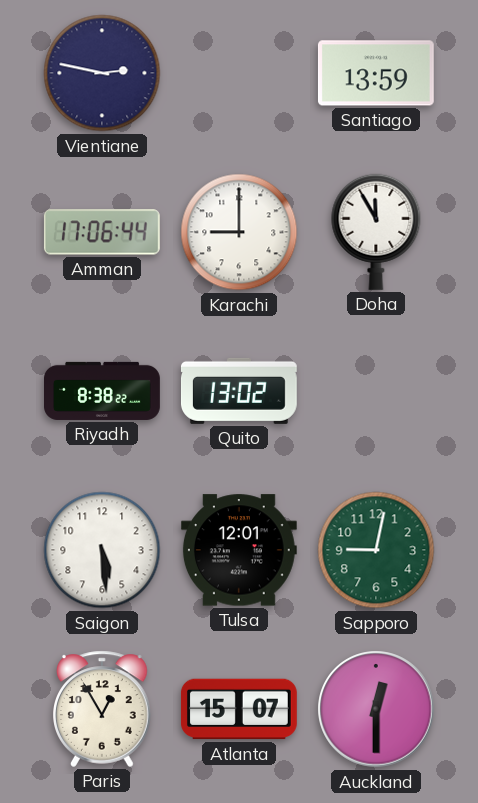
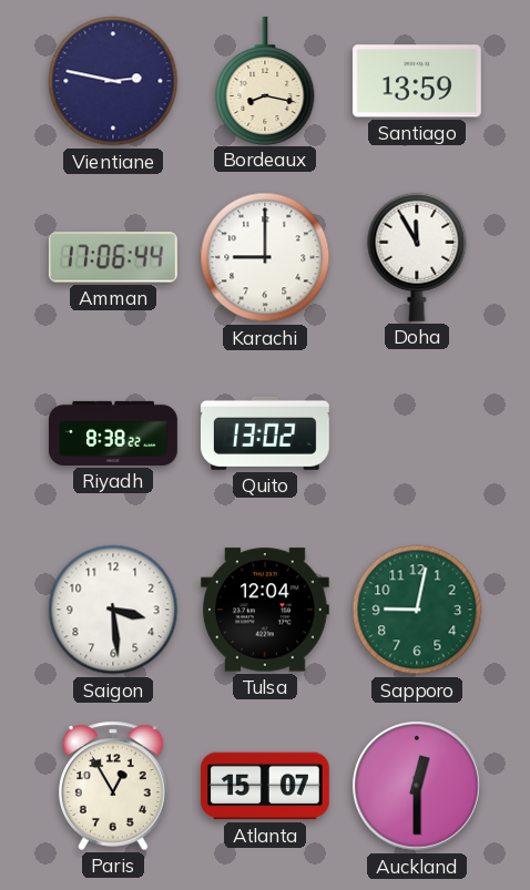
Bordeaux: none -> 8:17 (265, 80)
Saigon: 5:29 -> 3:29 (113, 610)
Tulsa: 12:01 -> 12:04 (265, 610)
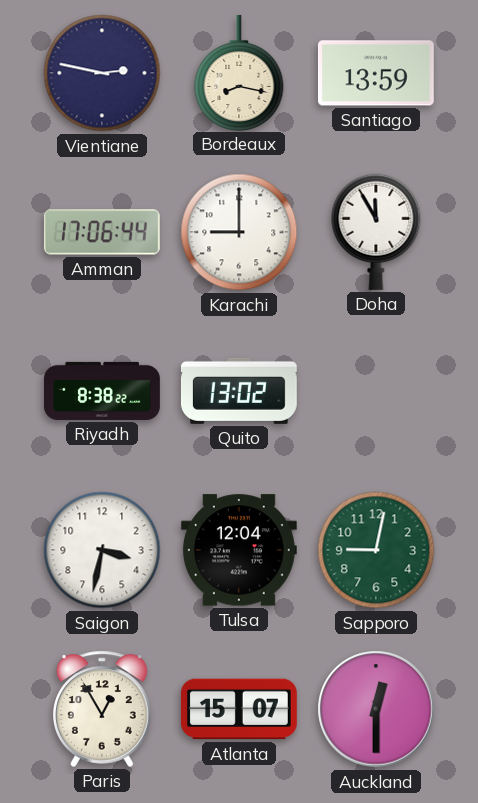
Saigon: 3:29 -> 3:32 (102, 550)
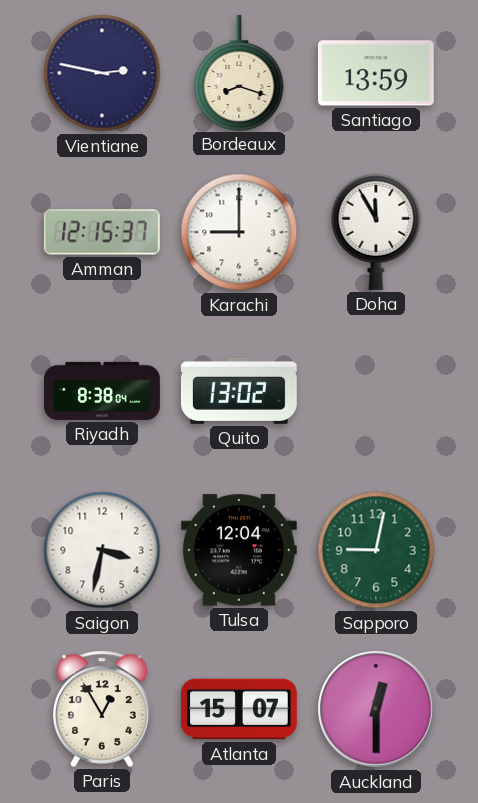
Bordeaux: 8:17 -> 8:18 (239, 72)
Amman: 17:06 -> 12:15 (102, 232)
Riyadh: 8:38:22 -> 8:38:04 (103, 391)
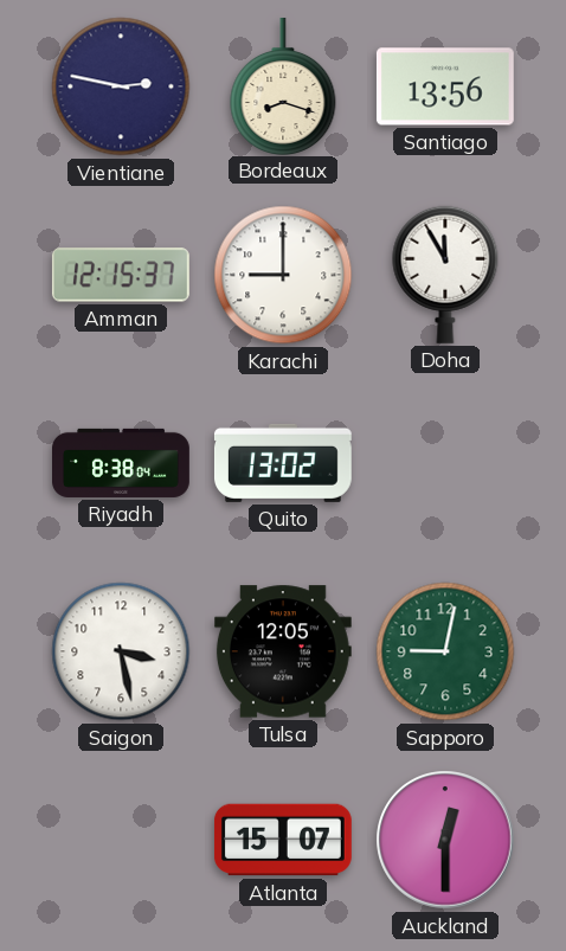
Santiago: 13:59 -> 13:56 (445, 86)
Saigon: 3:32 -> 3:28 (121, 651)
Tulsa: 12:04 -> 12:05 (283, 651)
Paris: 12:55 -> none (102, 709)
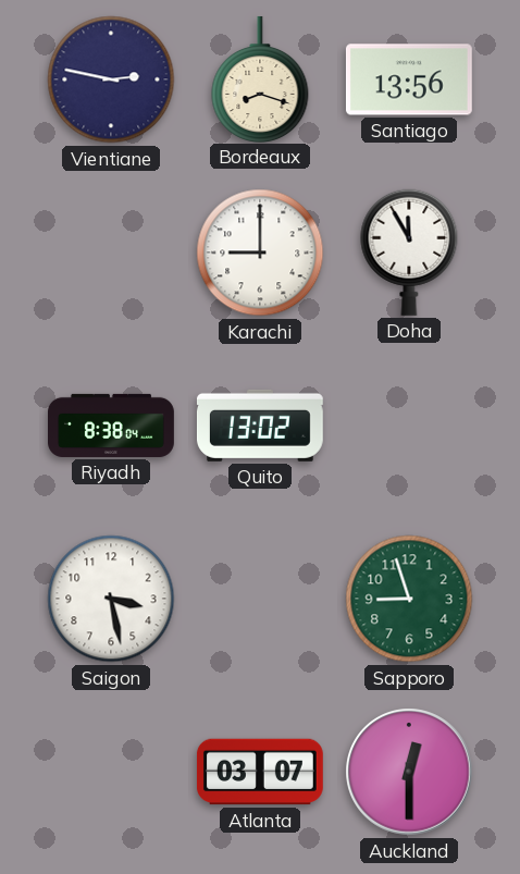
Amman: 12:15 -> none (121, 275)
Tulsa: 12:05 -> none (283, 651)
Sapporo: 9:02 -> 8:57 (409, 599)
Atlanta: 15:07 -> 03:07 (260, 772)
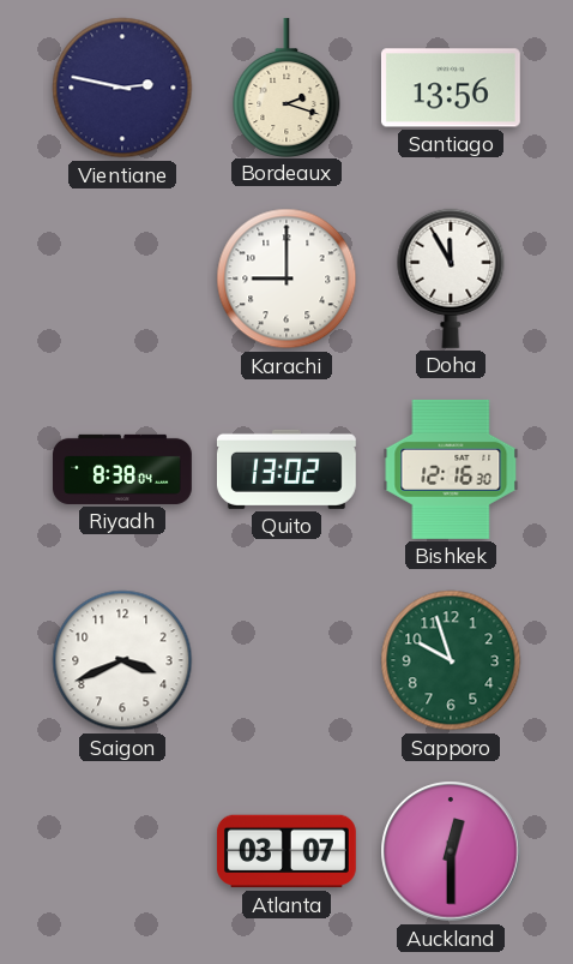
Bordeaux: 8:18 -> 2:18 (286, 86)
Bishkek: none -> 12:16 (451, 469)
Saigon: 3:28 -> 3:41 (122, 660)
Sapporo: 8:57 -> 9:57 (451, 660)
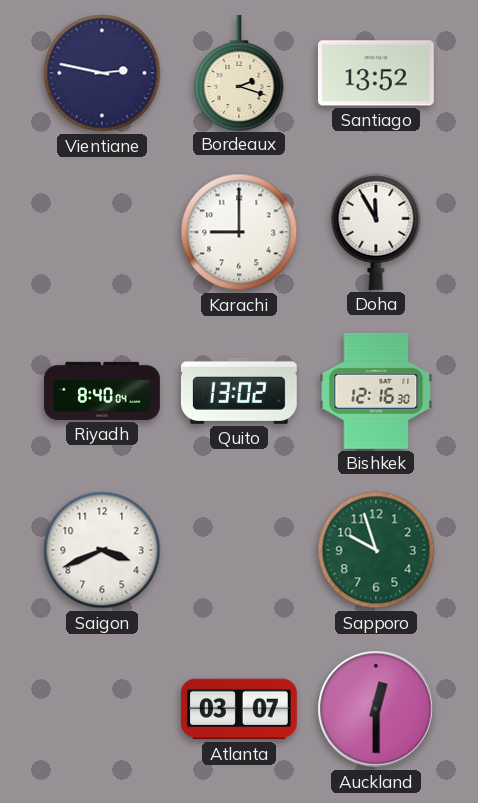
Santiago: 13:56 -> 13:52 (376, 73)
Riyadh: 8:38 -> 8:40 (103, 391)
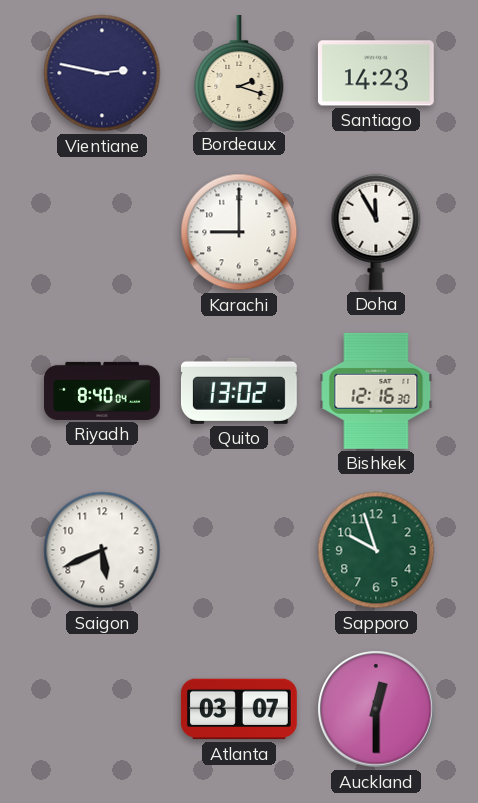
Santiago: 13:52 -> 14:23 (376, 73)
Saigon: 3:41 -> 5:41 (102, 550)
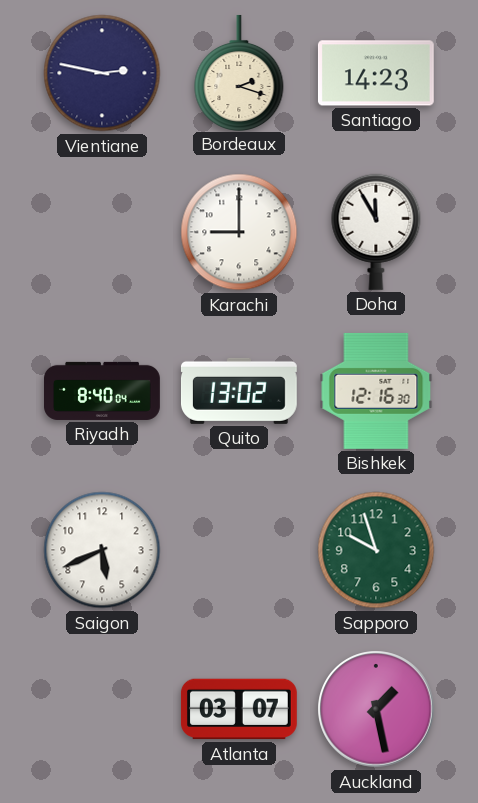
Auckland: 12:30 -> 1:28 (376, 709)
